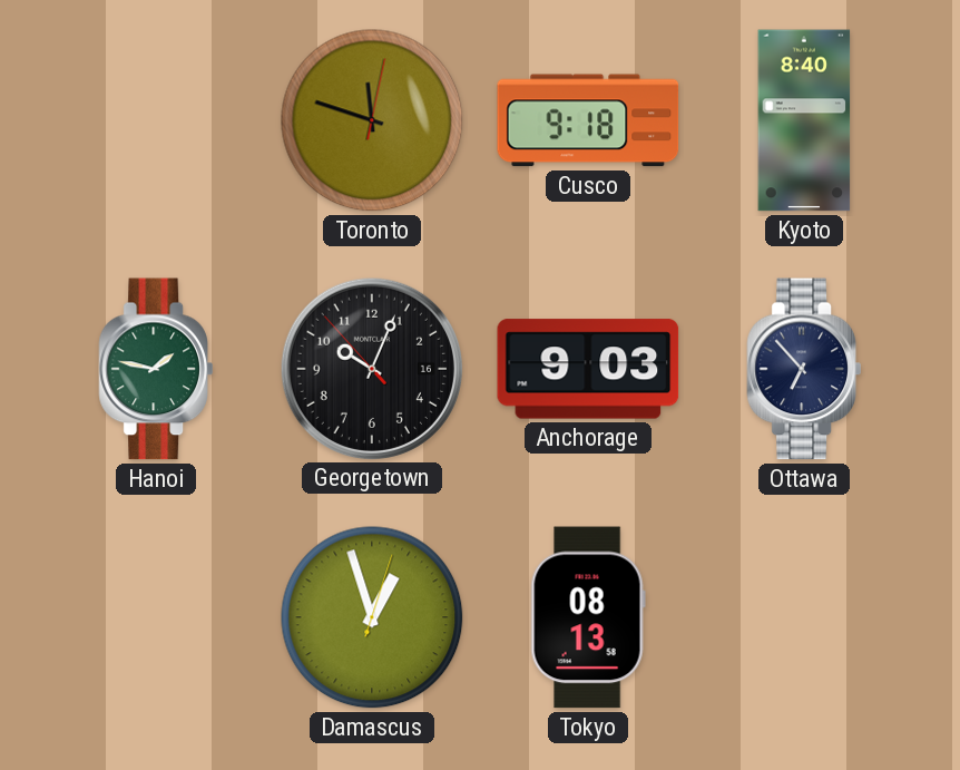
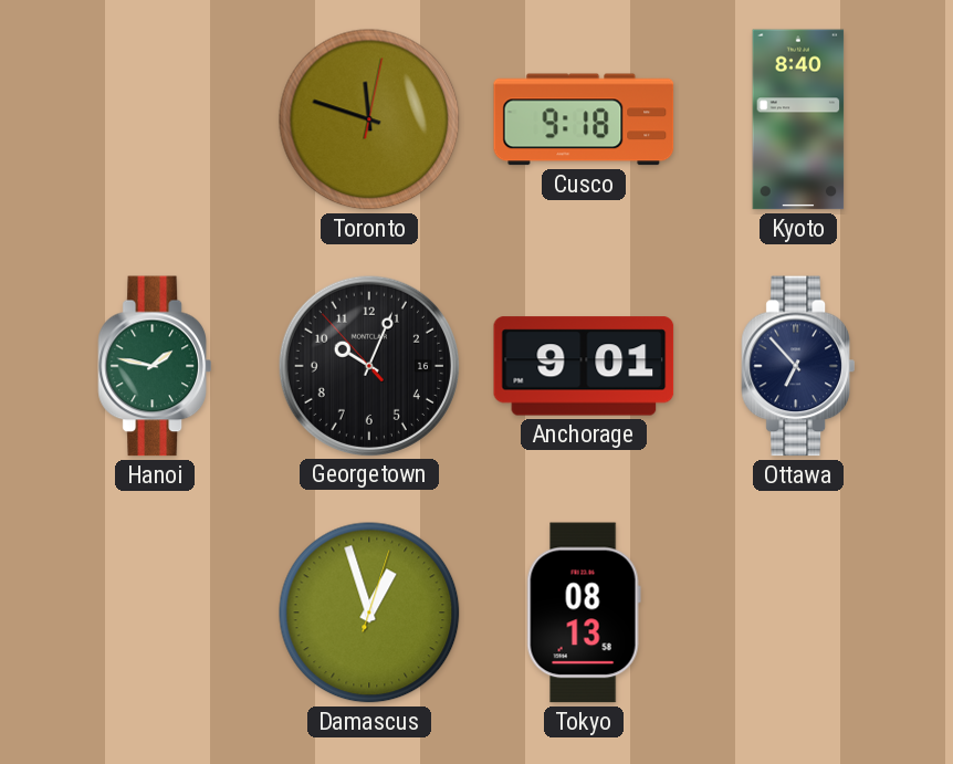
Anchorage: 9:03 -> 9:01 (584, 366)
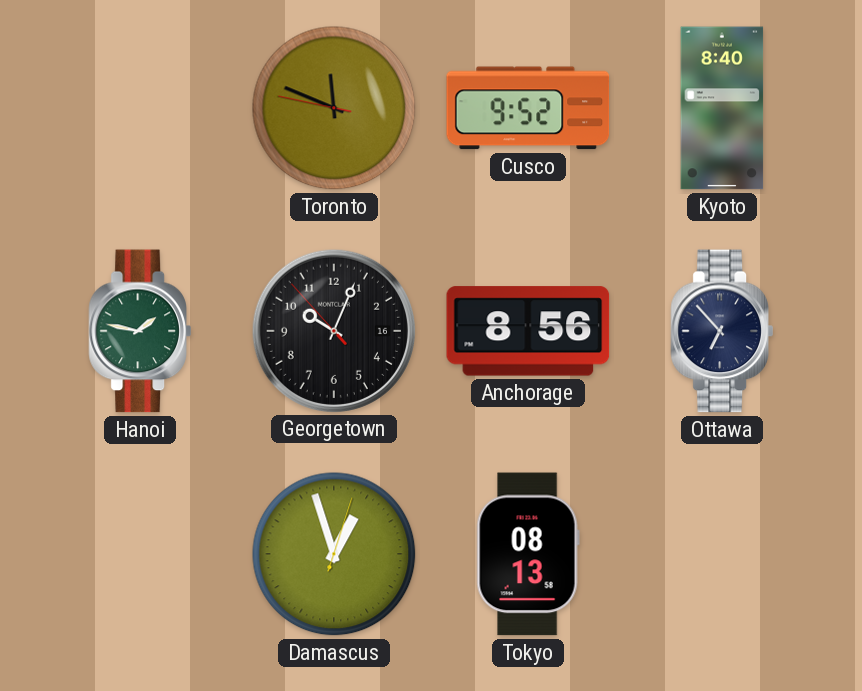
Toronto: 11:48:02 -> 11:48:47 (334, 108)
Cusco: 9:18 -> 9:52 (528, 108)
Anchorage: 9:01 -> 8:56 (528, 331)
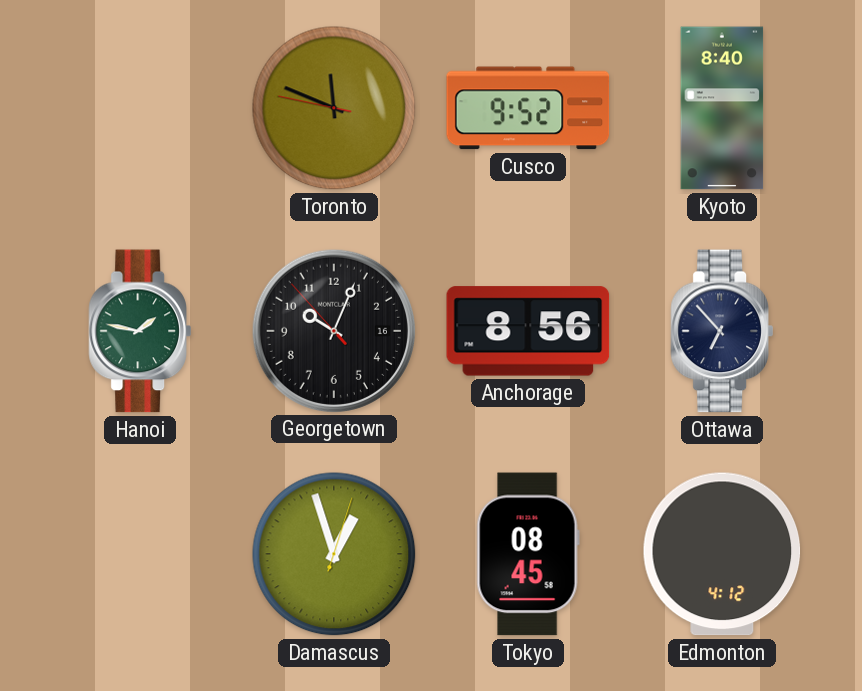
Tokyo: 08:13 -> 08:45 (528, 554)
Edmonton: none -> 4:12 (722, 554)
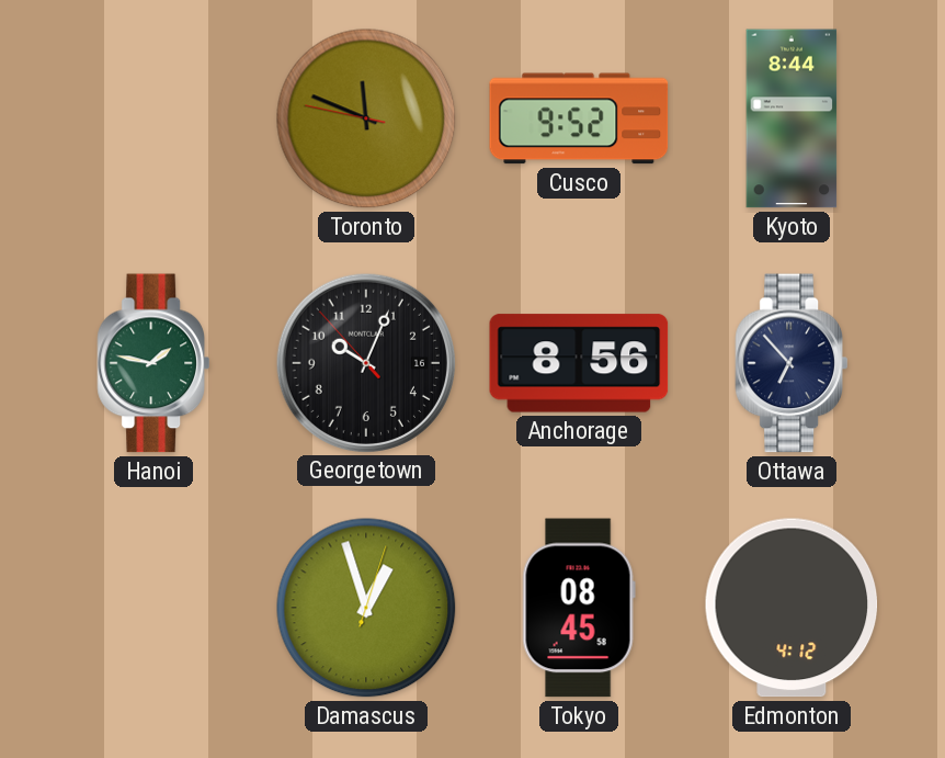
Kyoto: 8:40 -> 8:44 (792, 118)
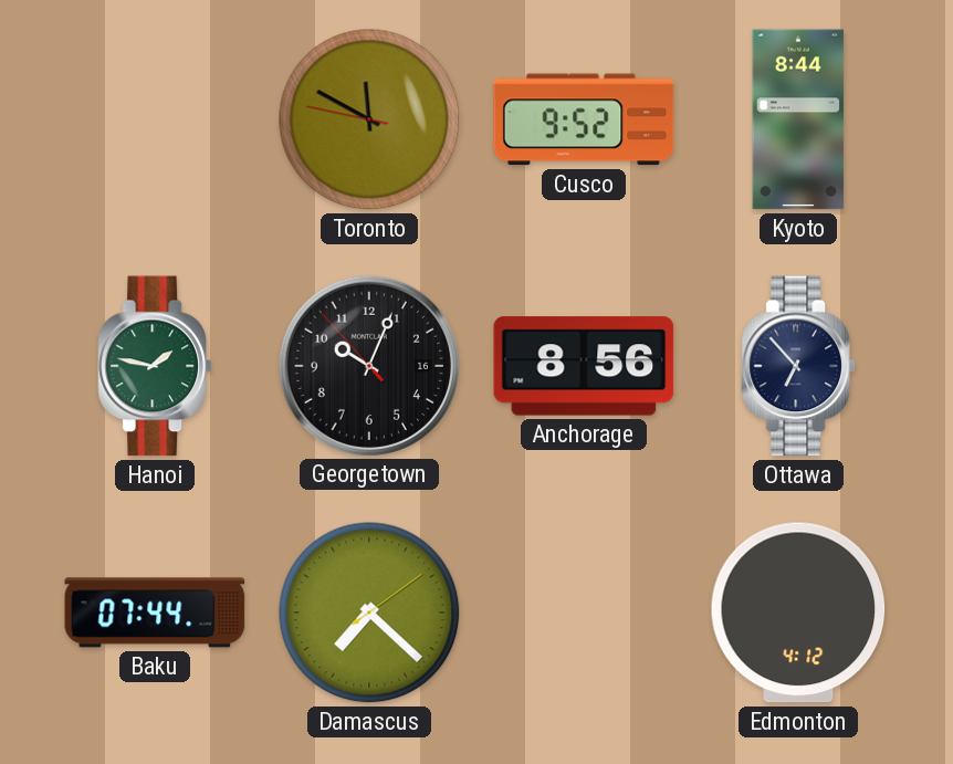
Toronto: 11:48 -> 11:49 (369, 119)
Baku: none -> 07:44 (155, 613)
Damascus: 12:57 -> 7:22 (369, 613)
Tokyo: 08:45 -> none (579, 608)
